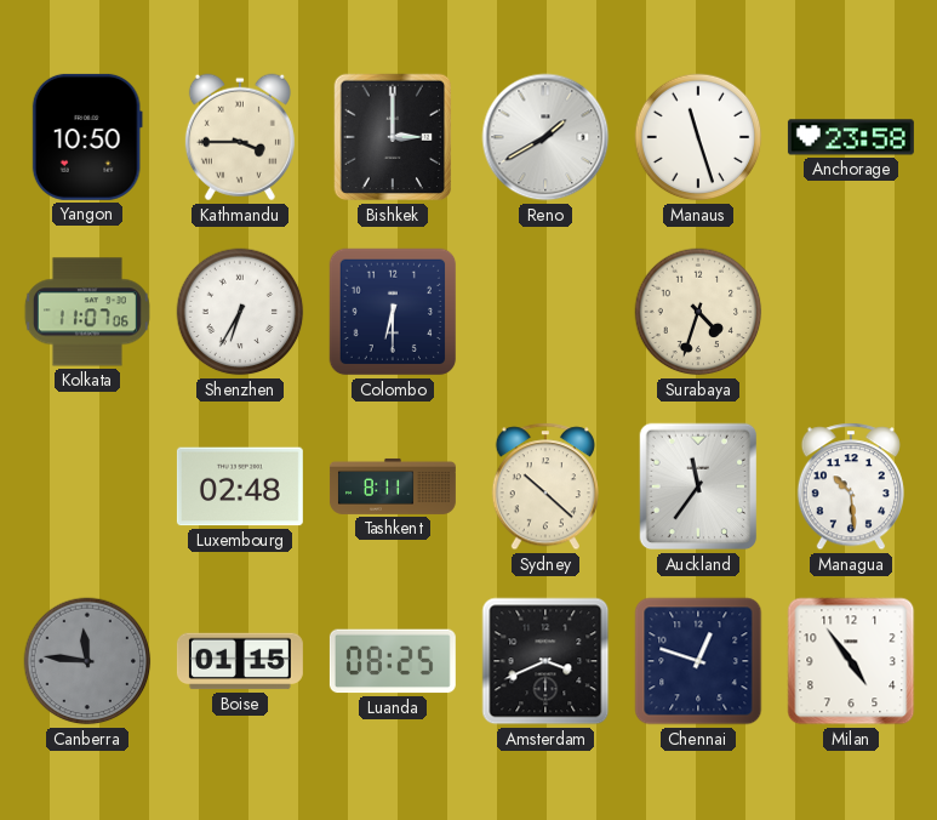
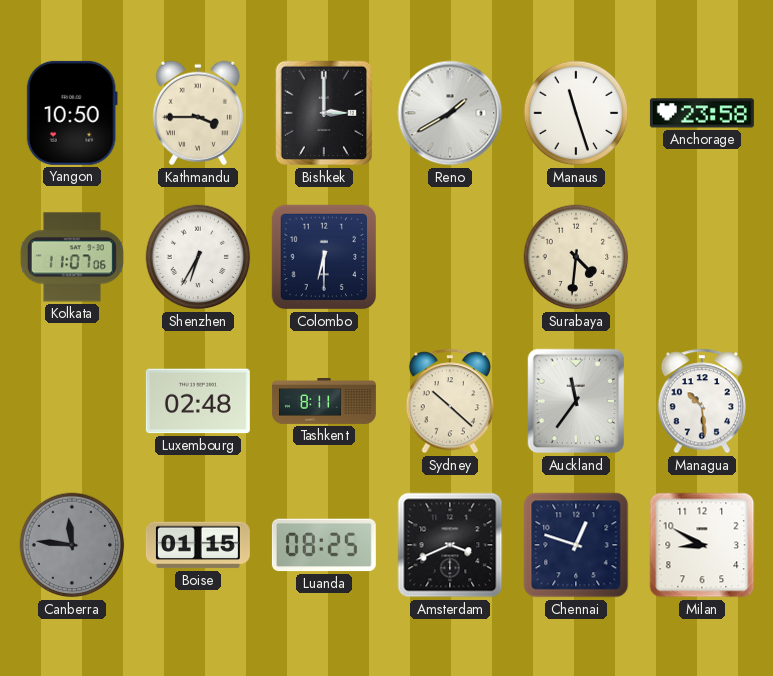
Surabaya: 4:33 -> 4:31 (576, 257)
Milan: 4:54 -> 8:50 (702, 545)
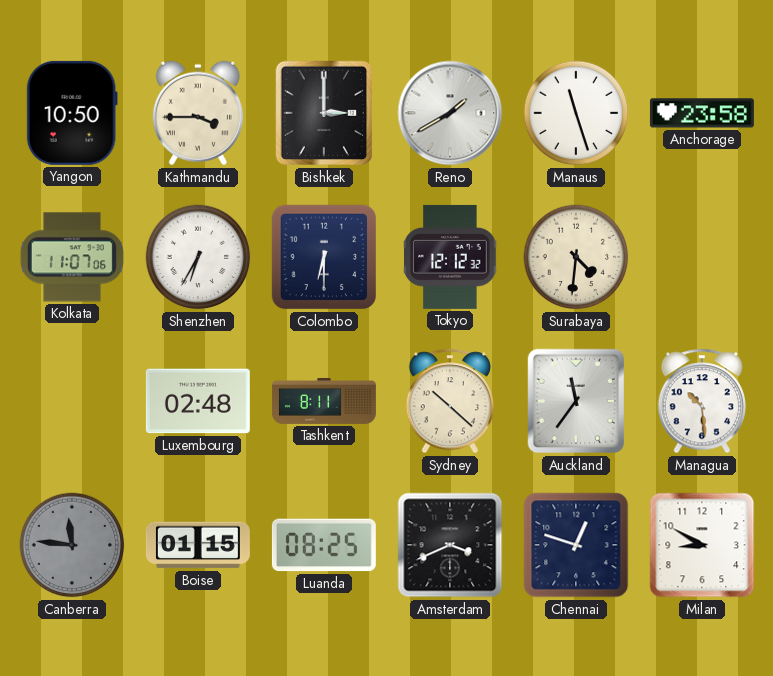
Tokyo: none -> 12:12 (450, 257)
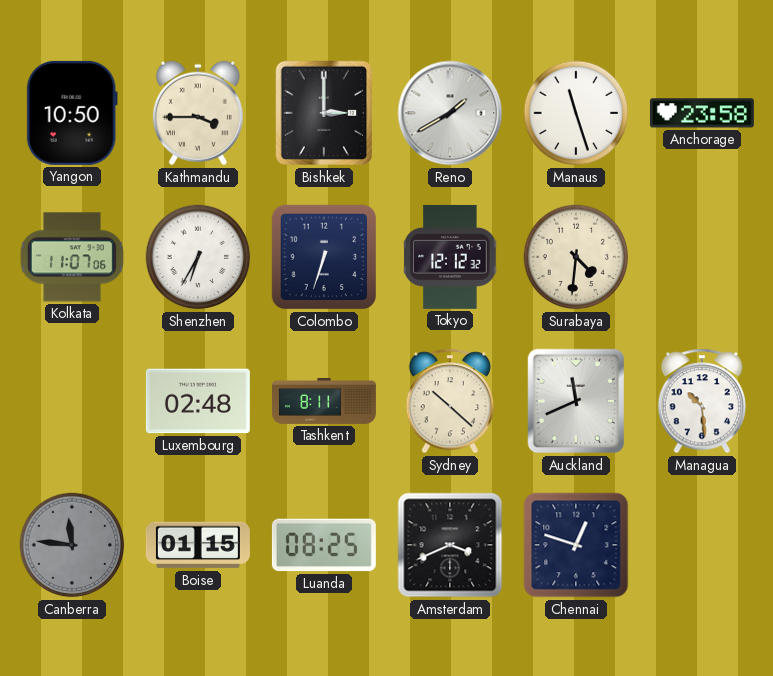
Colombo: 6:30 -> 6:33 (324, 257)
Auckland: 11:36 -> 11:41 (576, 401)
Milan: 8:50 -> none (702, 545)
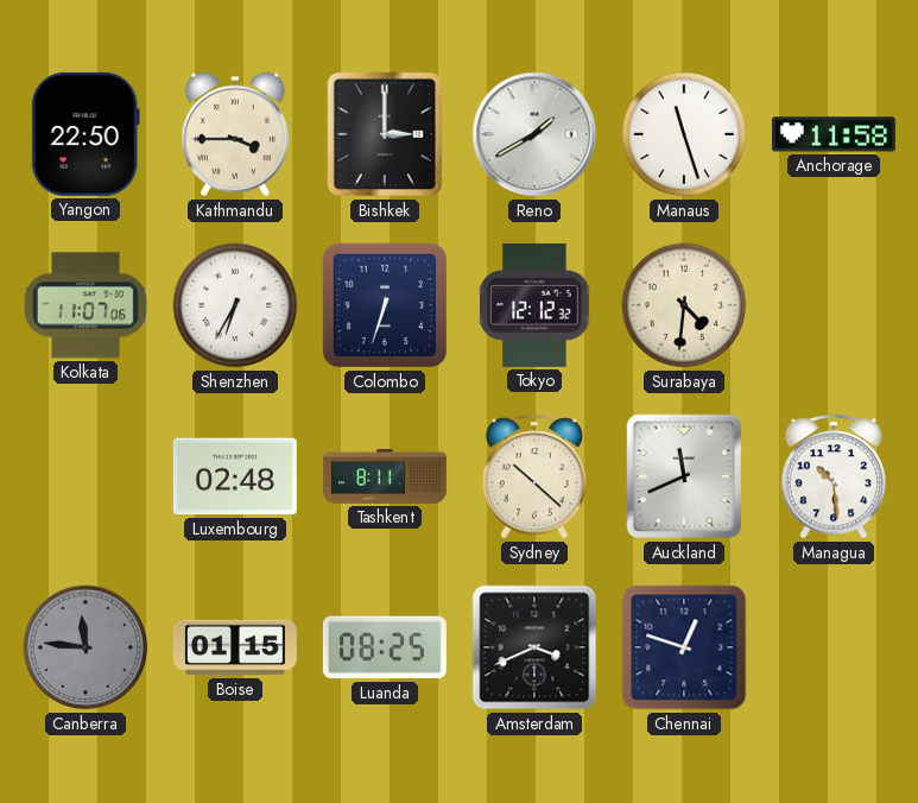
Yangon: 10:50 -> 22:50 (86, 134)
Anchorage: 23:58 -> 11:58 (834, 134)
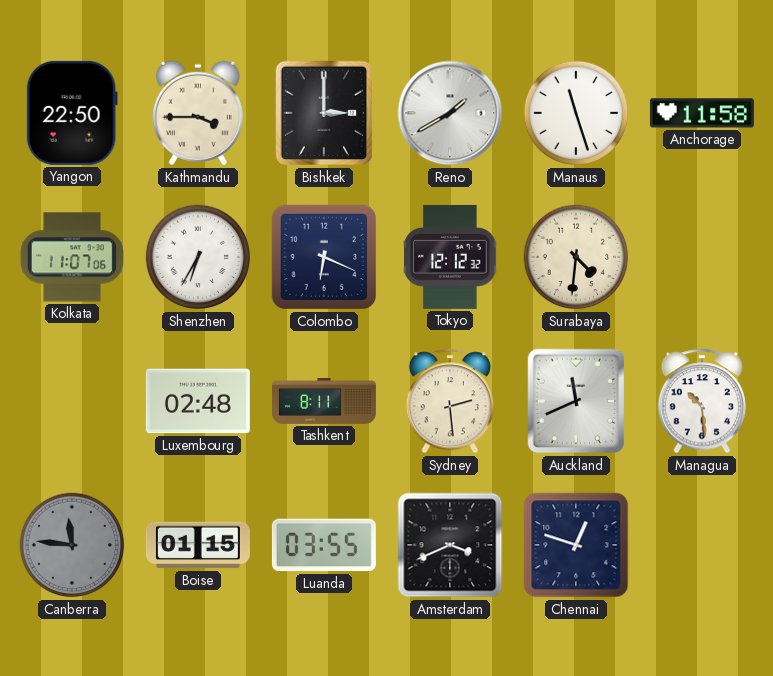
Colombo: 6:33 -> 6:19 (324, 257)
Sydney: 10:22 -> 2:29 (450, 401)
Luanda: 08:25 -> 03:55 (324, 545)
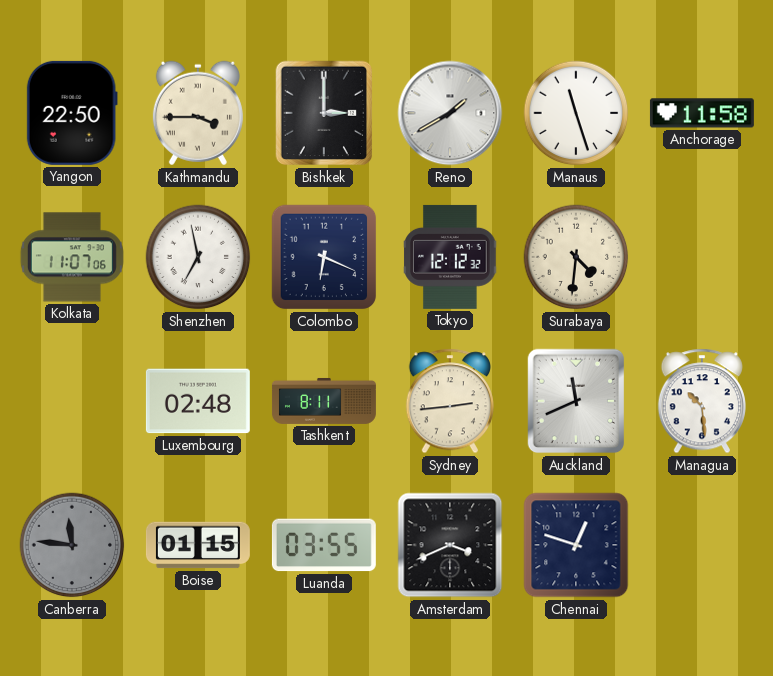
Shenzhen: 6:35 -> 6:58 (198, 257)
Sydney: 2:29 -> 2:44 (450, 401)
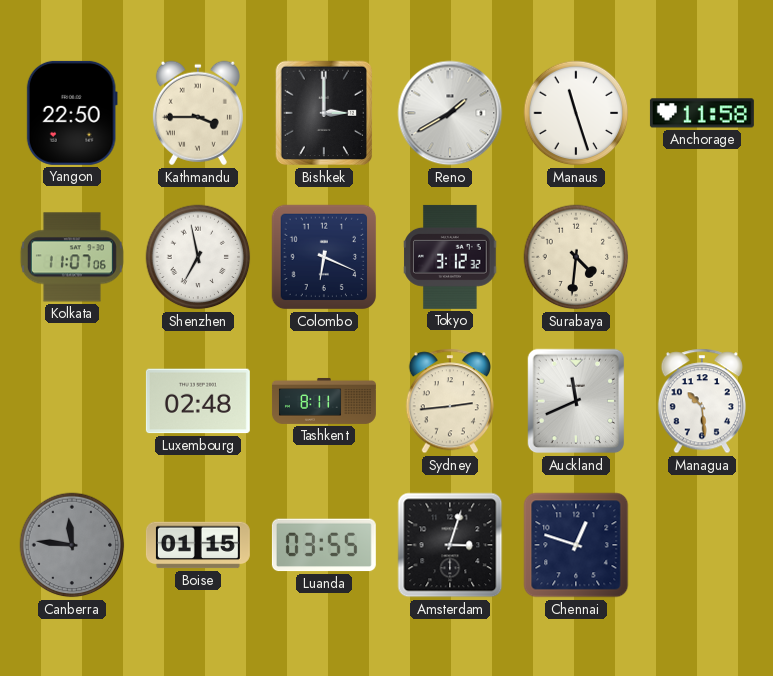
Tokyo: 12:12 -> 3:12 (450, 257)
Amsterdam: 3:41 -> 3:03 (450, 545)
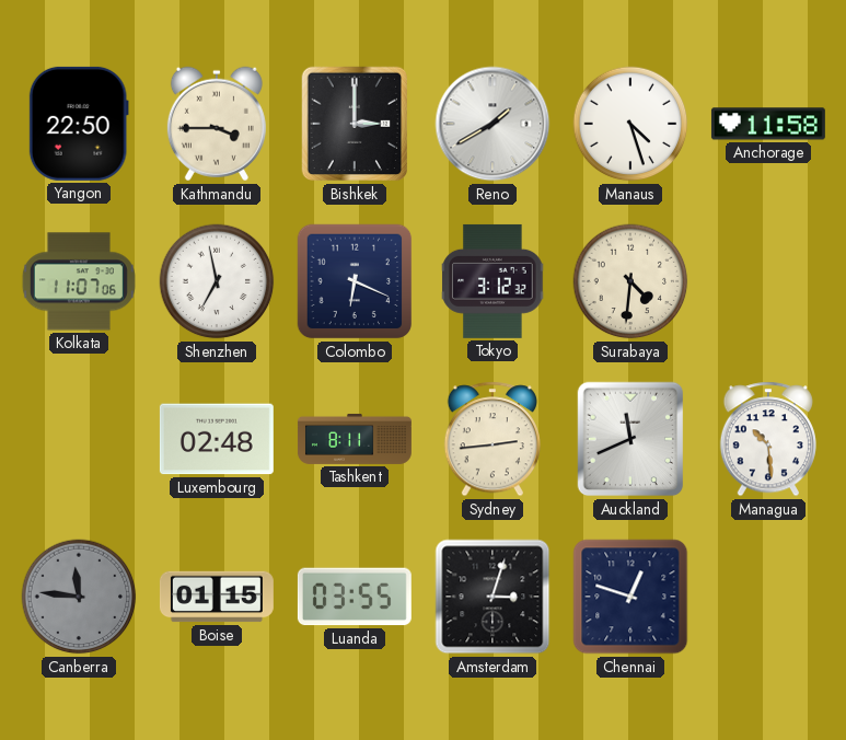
Manaus: 11:27 -> 4:27 (630, 124)
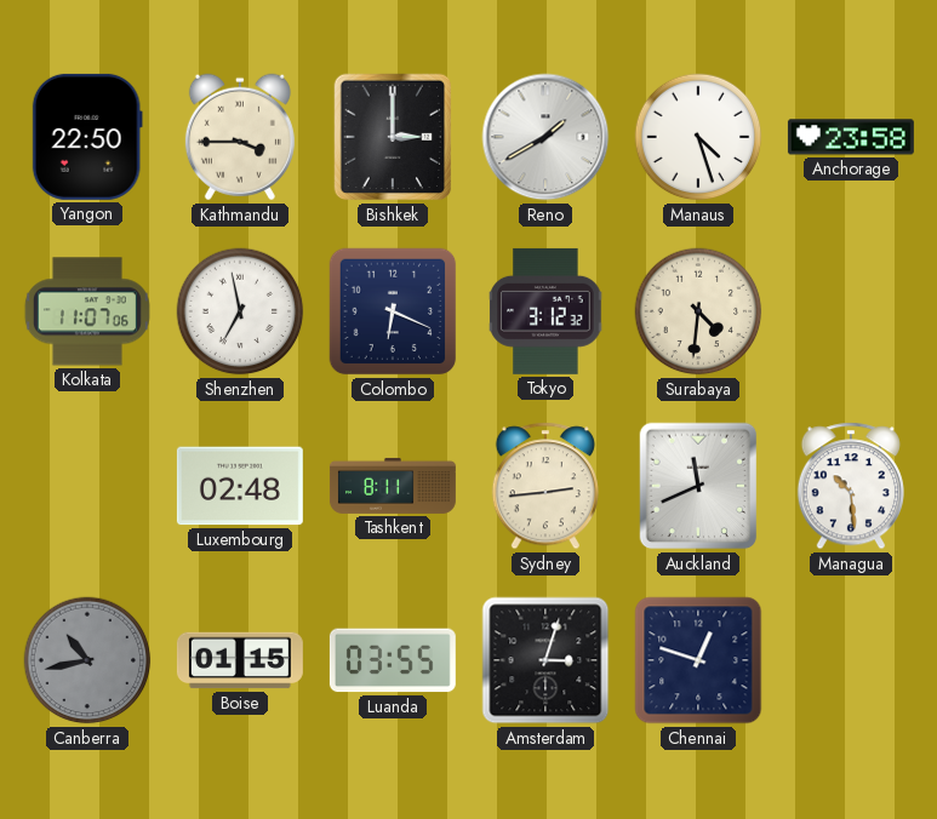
Anchorage: 11:58 -> 23:58 (851, 137)
Canberra: 11:46 -> 10:43 (87, 660)
